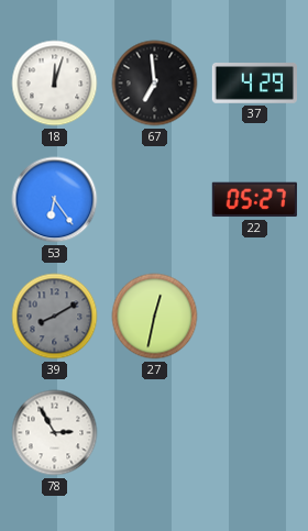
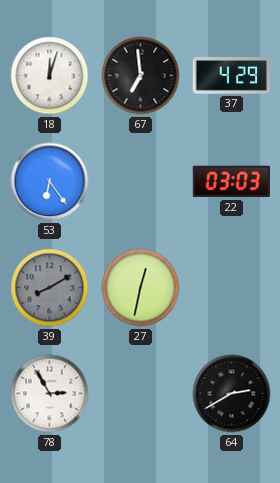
22: 05:27 -> 03:03 (231, 182)
64: none -> 2:40 (232, 394)
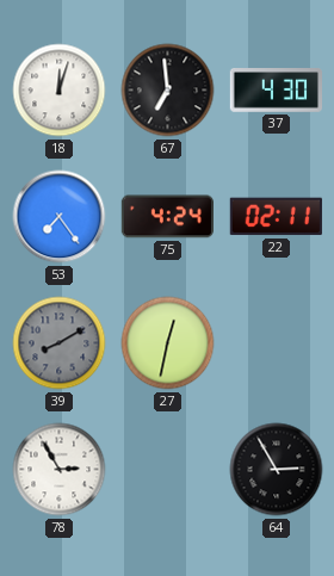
37: 4:29 -> 4:30 (276, 91)
53: 6:24 -> 7:24 (60, 217)
75: none -> 4:24 (167, 217)
22: 03:03 -> 02:11 (276, 217)
64: 2:40 -> 2:55 (277, 470)
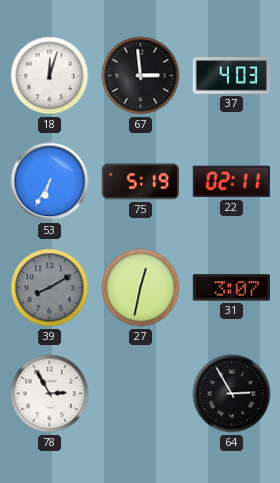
67: 6:59 -> 2:59 (141, 76)
37: 4:30 -> 4:03 (231, 76)
53: 7:24 -> 6:35 (50, 182)
75: 4:24 -> 5:19 (140, 182)
31: none -> 3:07 (231, 288)
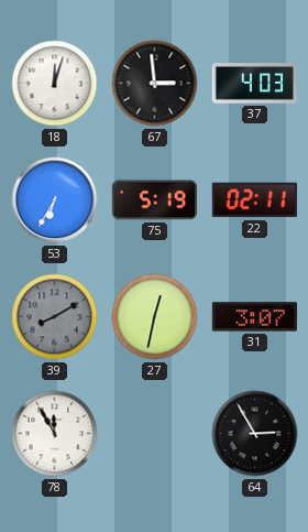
78: 2:55 -> 11:55 (55, 434)
